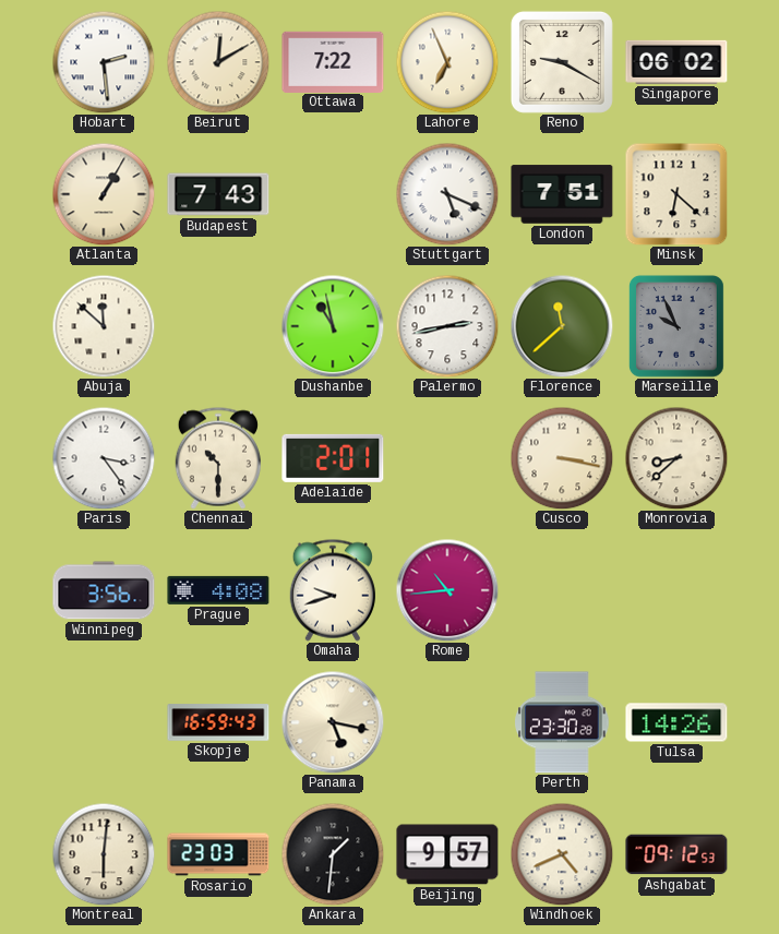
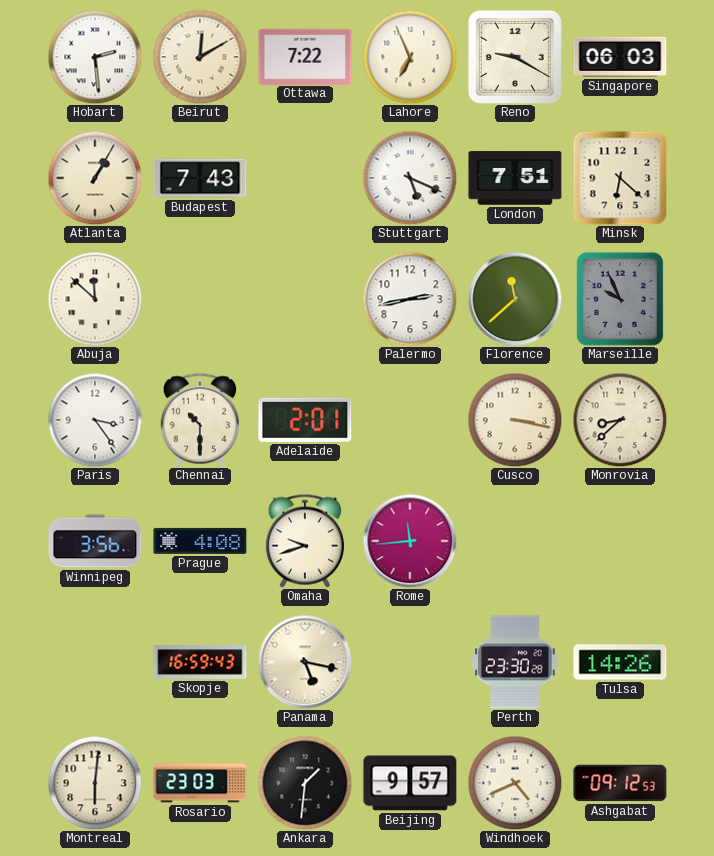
Singapore: 06:02 -> 06:03 (620, 57)
Dushanbe: 10:58 -> none (333, 326)
Rome: 10:44 -> 11:44 (410, 541)
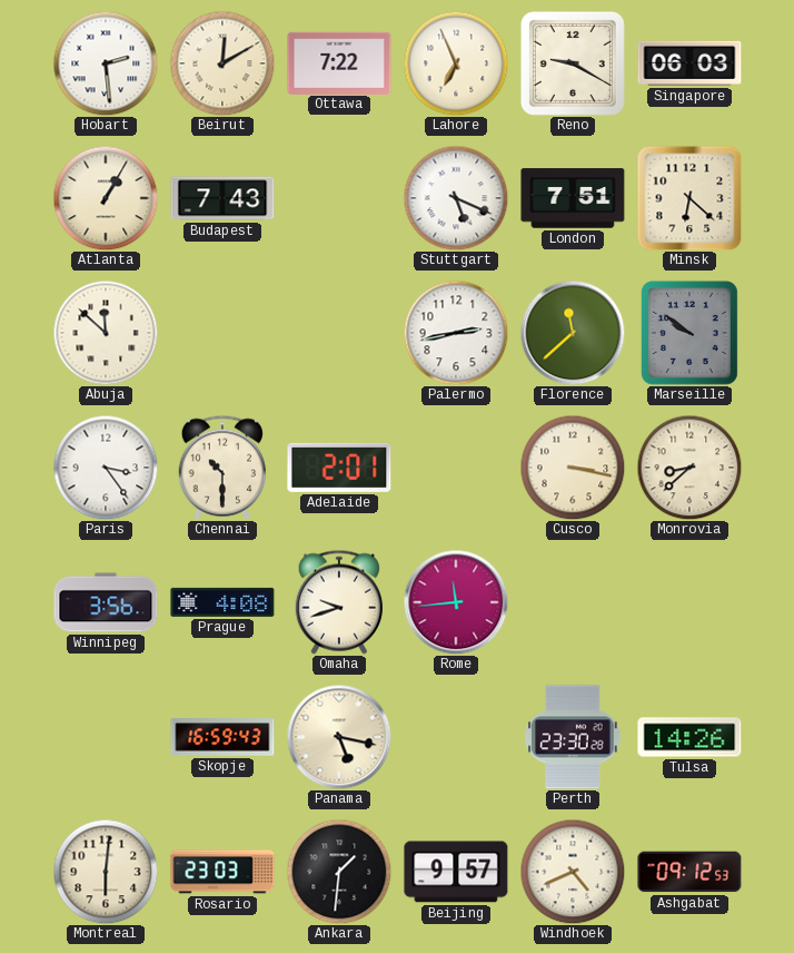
Marseille: 9:56 -> 9:51 (689, 333)
